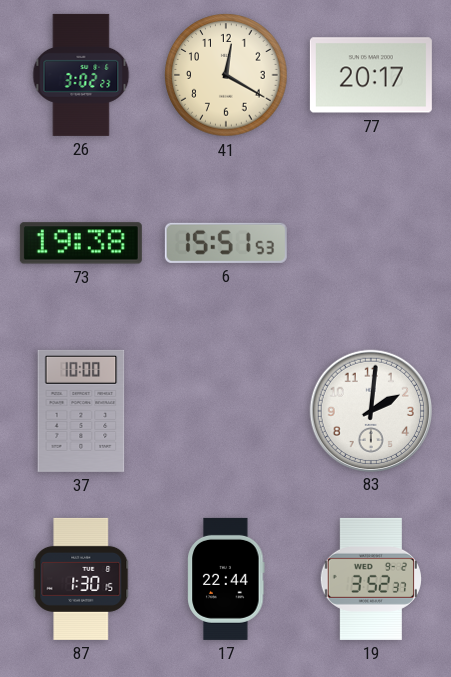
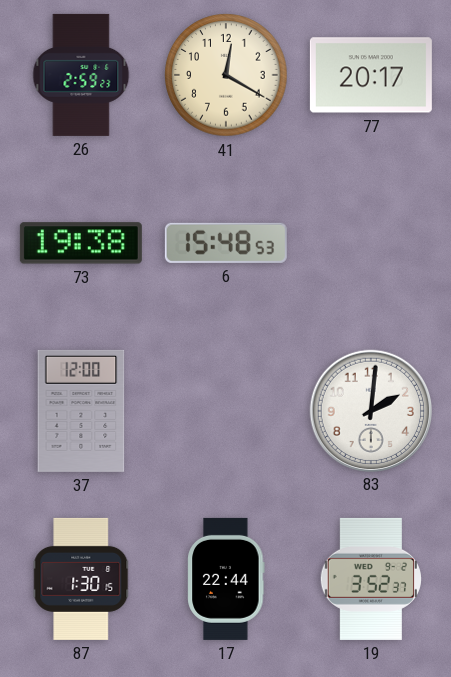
26: 3:02 -> 2:59 (81, 75)
6: 15:51 -> 15:48 (226, 243)
37: 10:00 -> 12:00 (81, 411)
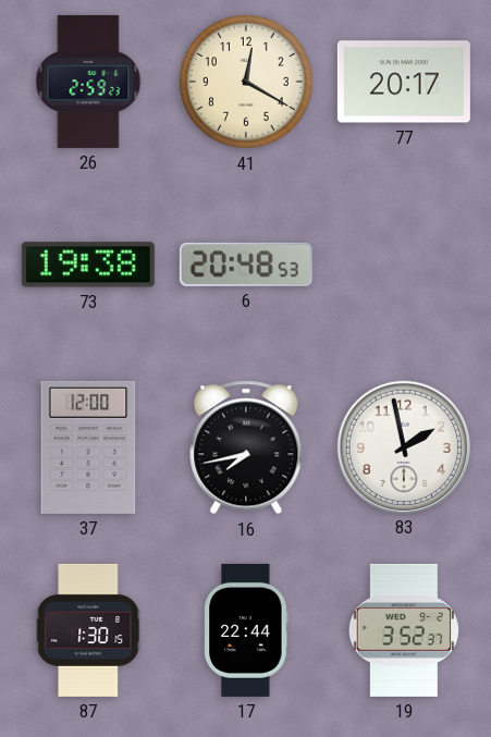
6: 15:48 -> 20:48 (246, 265)
16: none -> 7:43 (246, 447)
83: 2:01 -> 1:58 (403, 446)
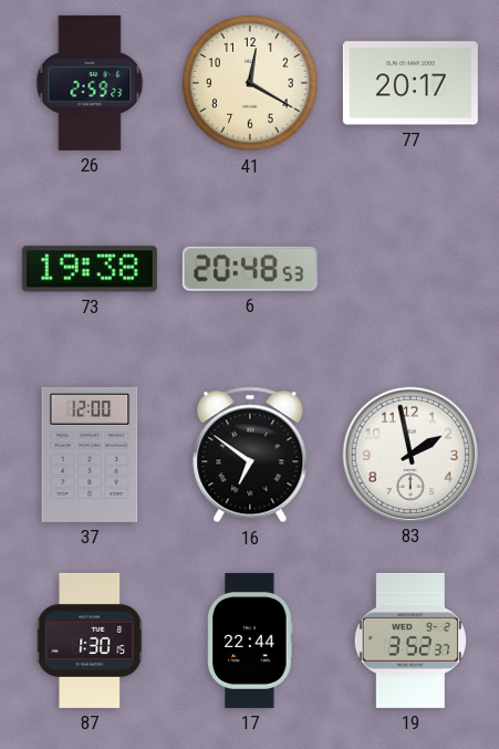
16: 7:43 -> 6:51 (250, 455)
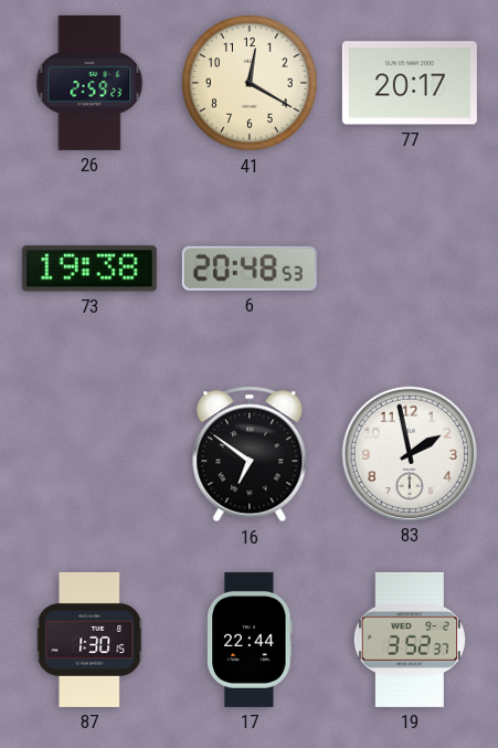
37: 12:00 -> none (90, 455)
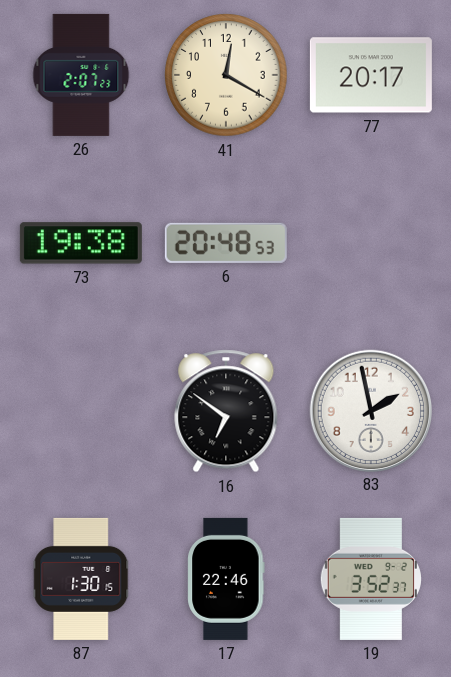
26: 2:59 -> 2:07 (81, 75)
17: 22:44 -> 22:46 (226, 579)
